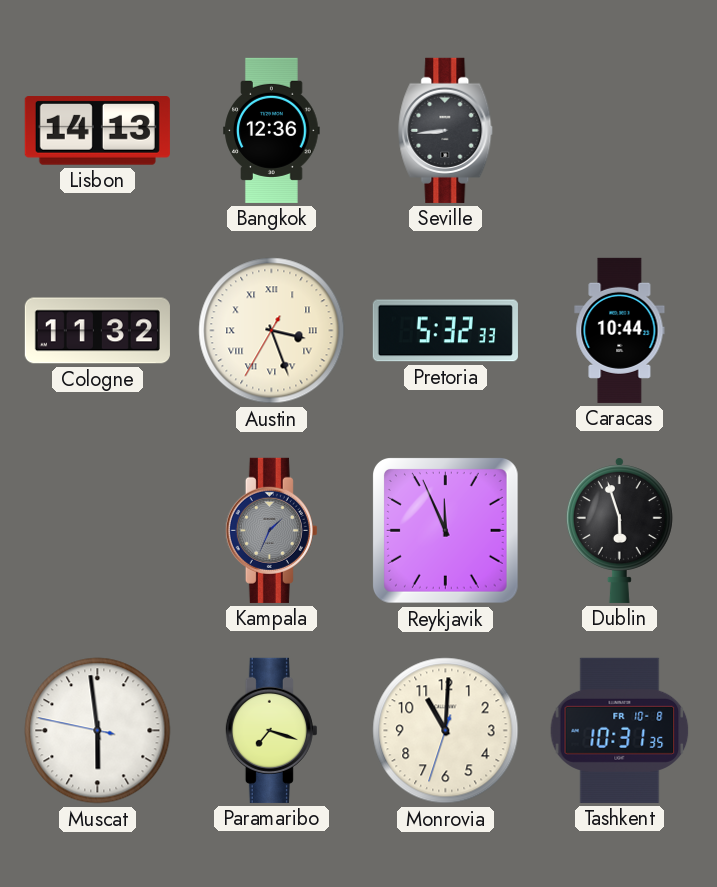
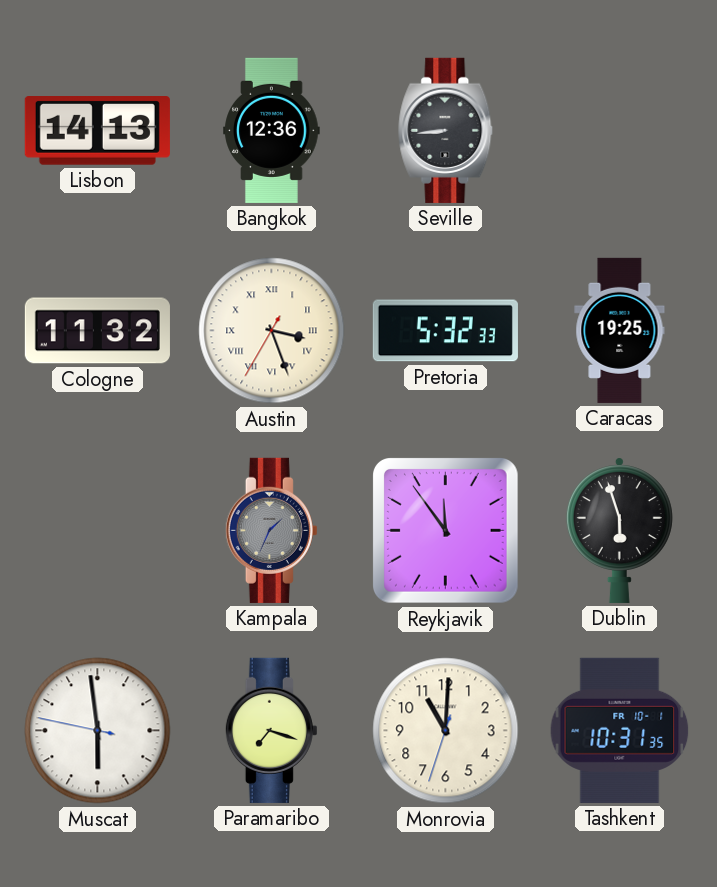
Caracas: 10:44 -> 19:25 (620, 330)
Reykjavik: 11:56 -> 11:54 (446, 531)
Tashkent date: FR 10-8 -> FR 10-1 (620, 730)
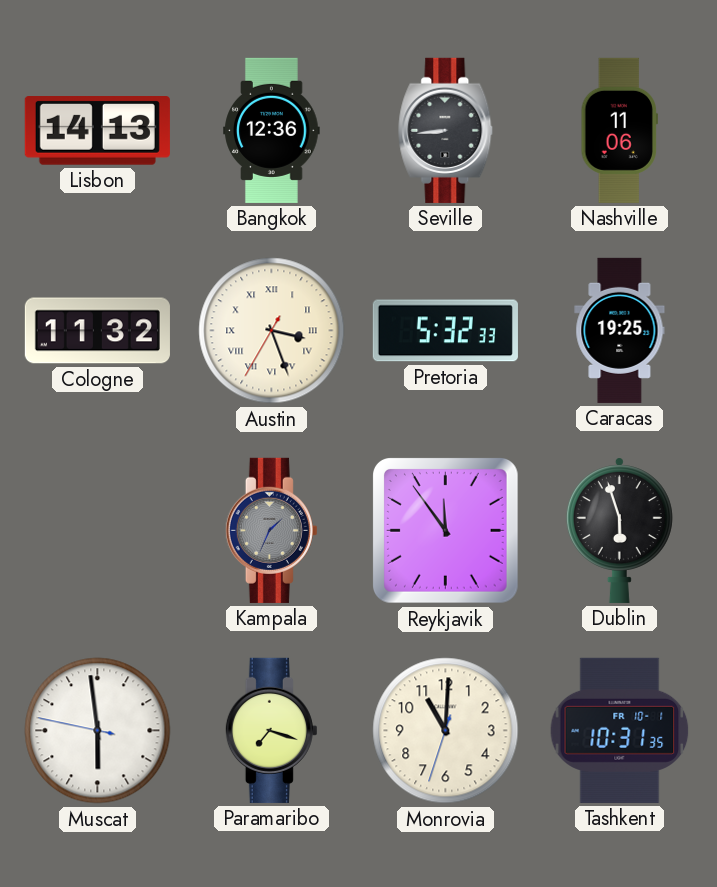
Nashville: none -> 11:06 (619, 130)
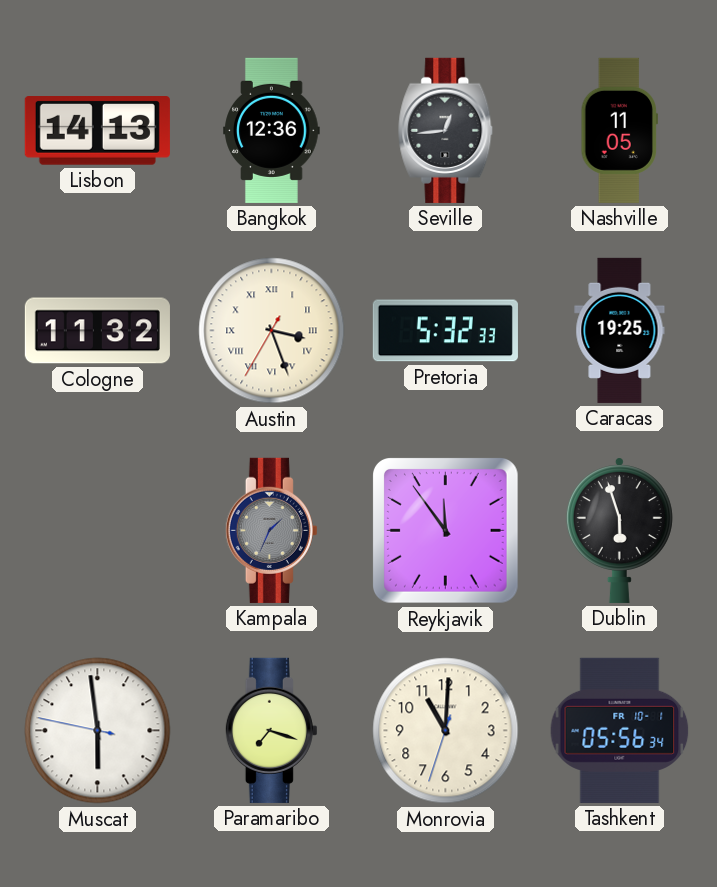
Seville: 8:44 -> 12:44 (446, 130)
Nashville: 11:06 -> 11:05 (619, 130)
Tashkent: 10:31 -> 05:56 (620, 730)
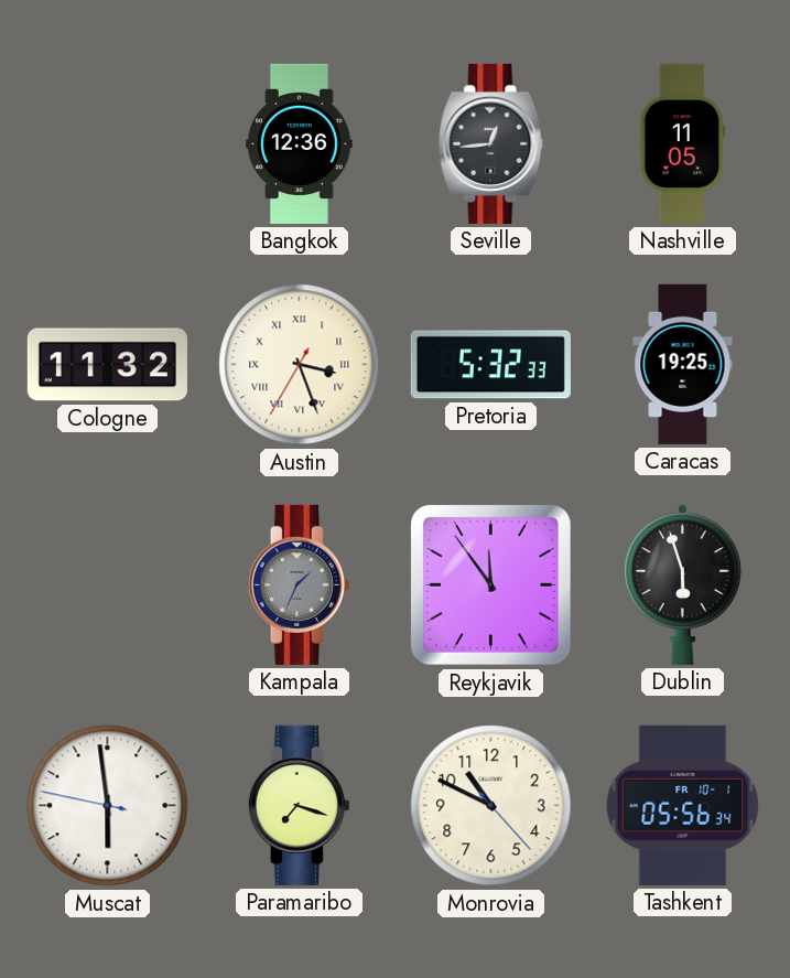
Lisbon: 14:13 -> none (97, 131)
Monrovia: 11:00 -> 10:49 (491, 806)
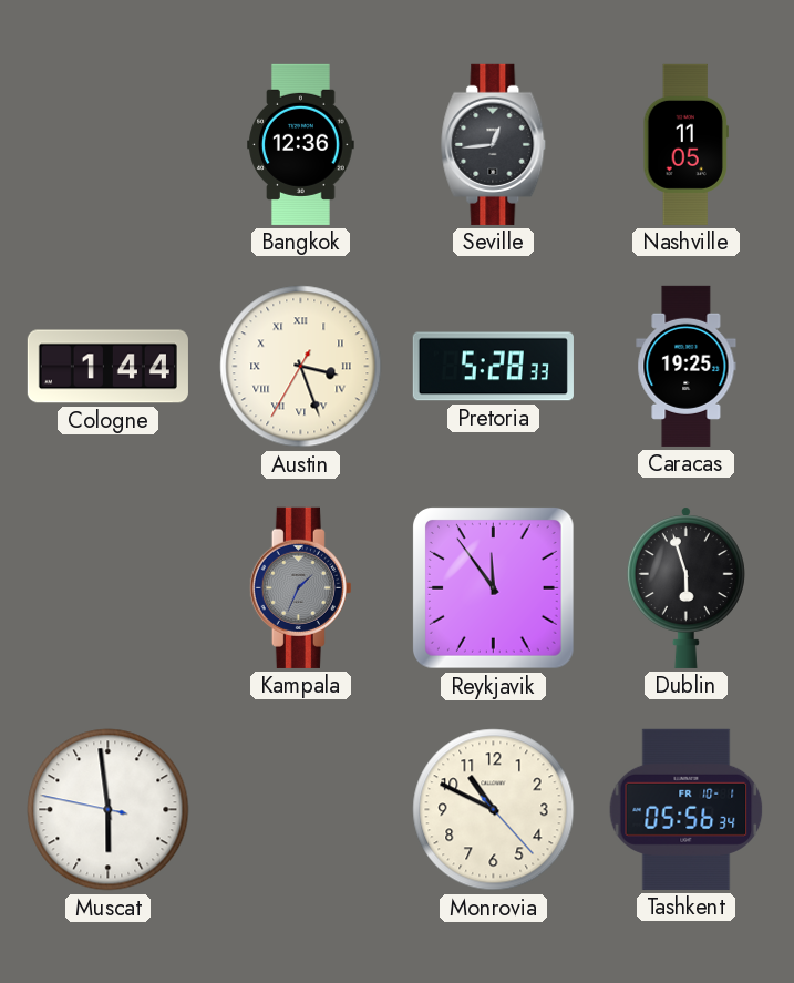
Cologne: 11:32 -> 1:44 (107, 367)
Pretoria: 5:32 -> 5:28 (493, 367)
Paramaribo: 7:18 -> none (299, 805)
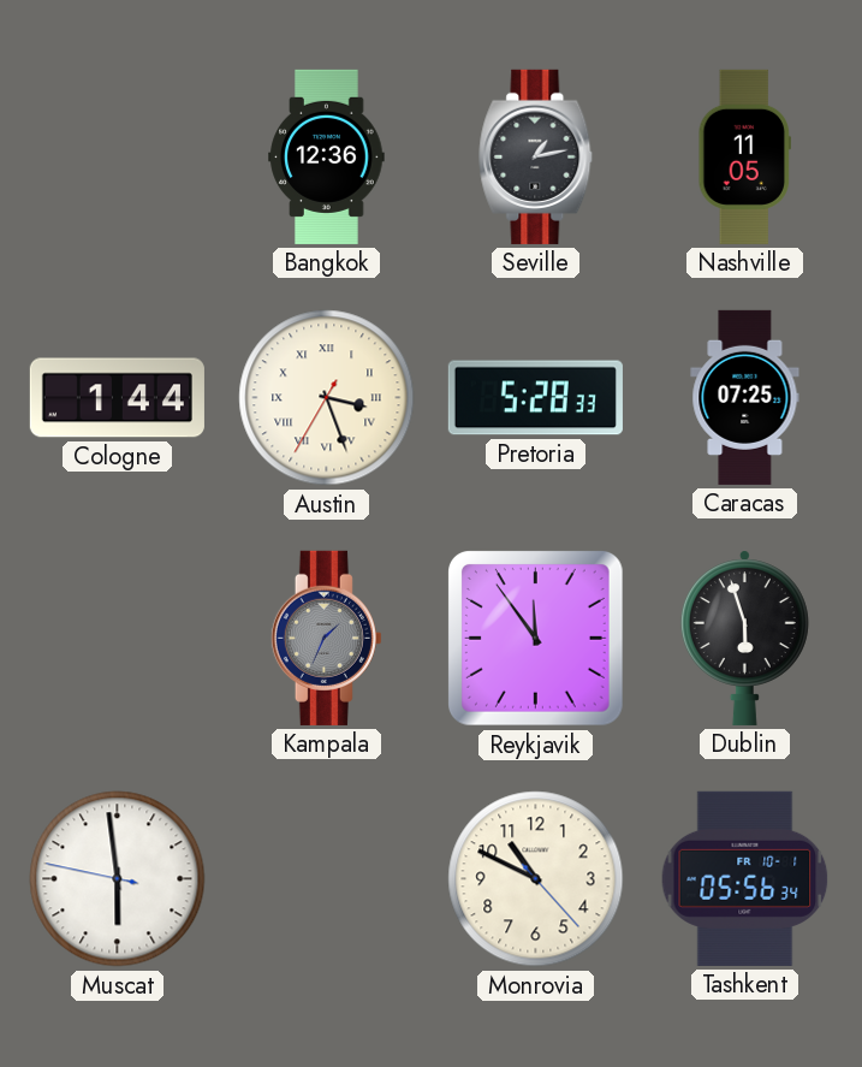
Seville: 12:44 -> 1:13 (536, 156)
Caracas: 19:25 -> 07:25 (745, 397)
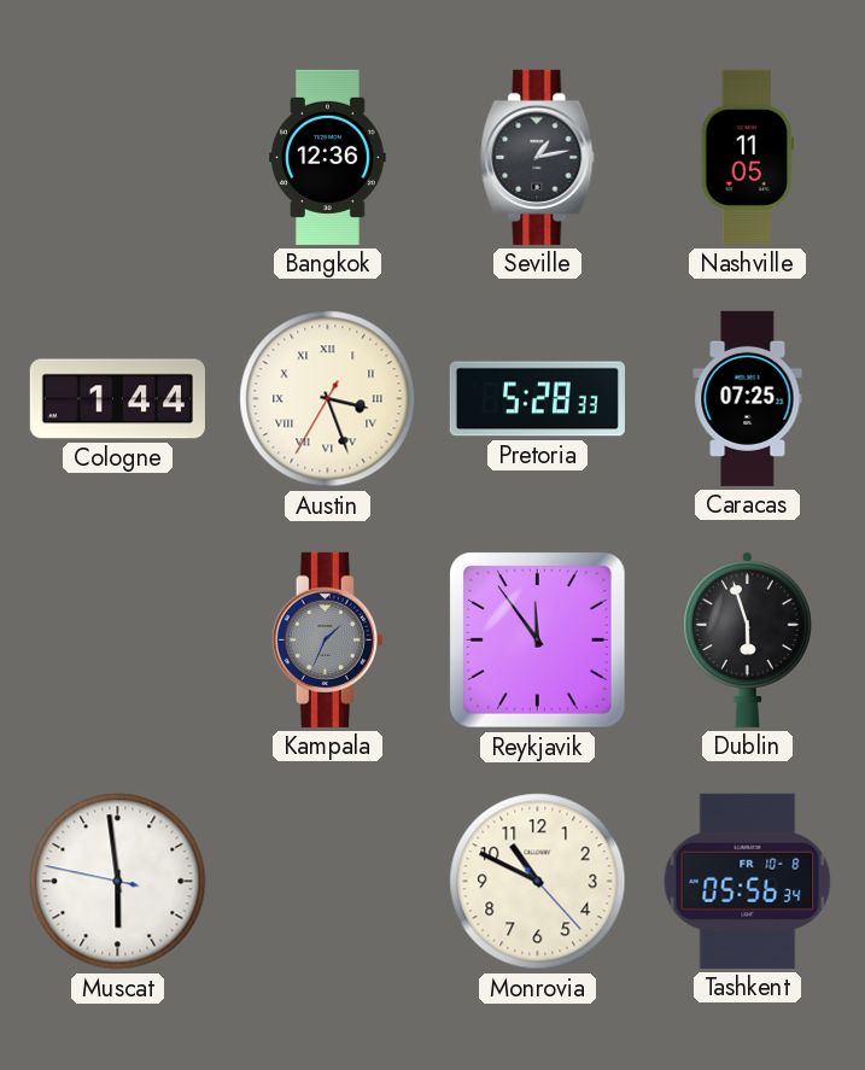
Tashkent date: FR 10-1 -> FR 10-8 (748, 881)
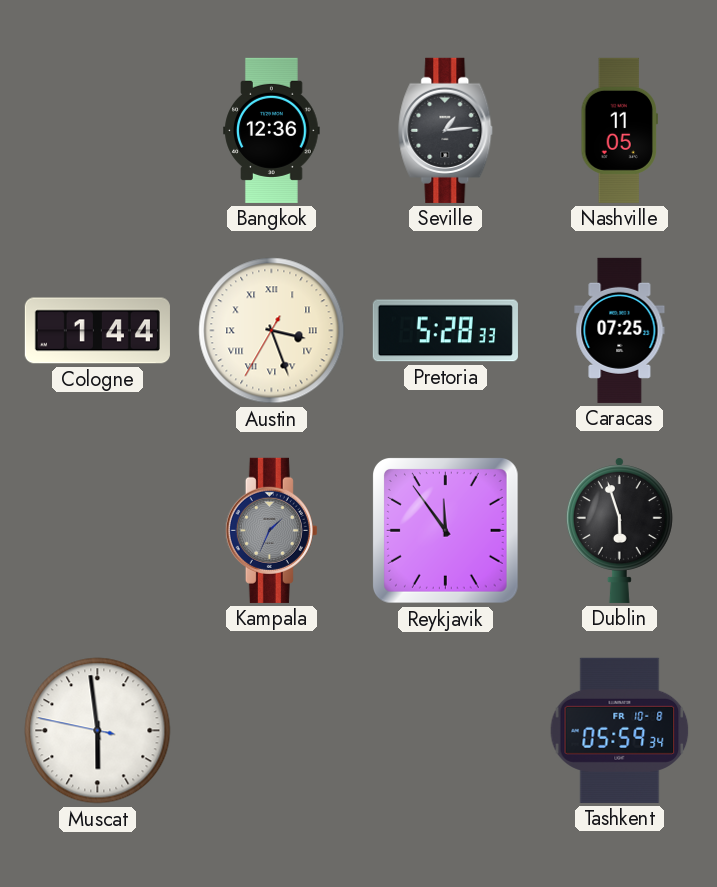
Seville: 1:13 -> 1:14 (446, 130)
Monrovia: 10:49 -> none (538, 882)
Tashkent: 05:56 -> 05:59 (620, 730)
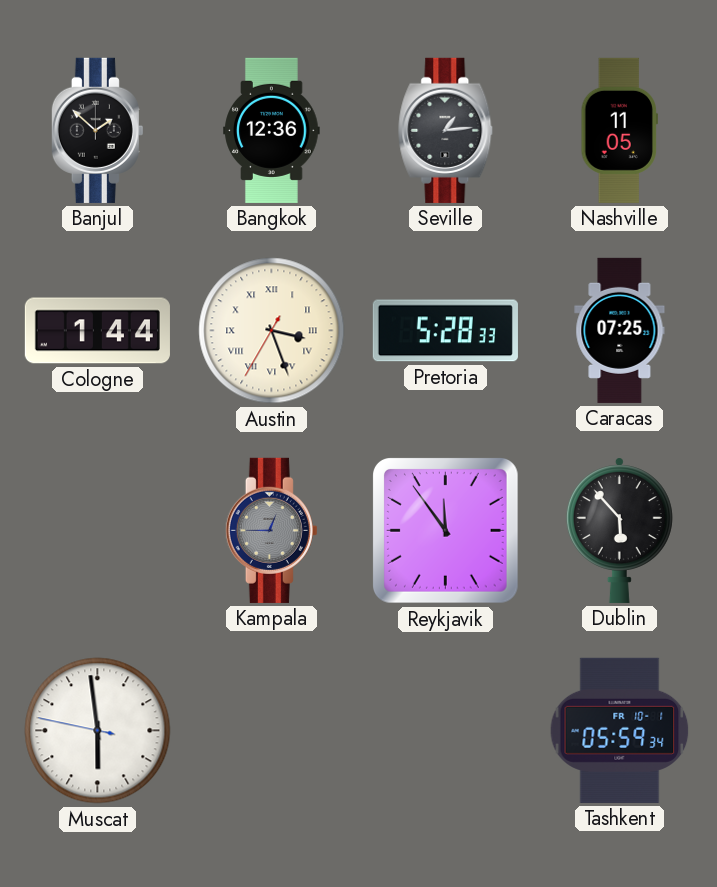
Banjul: none -> 1:52 (97, 130)
Kampala: 1:34 -> 12:45 (271, 530)
Dublin: 5:57 -> 5:53 (619, 530)
Tashkent date: FR 10-8 -> FR 10-1 (620, 730)
